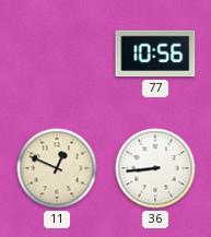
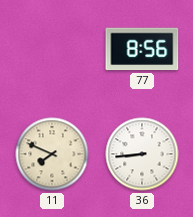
77: 10:56 -> 8:56 (142, 49)
11: 12:49 -> 7:49 (52, 154)
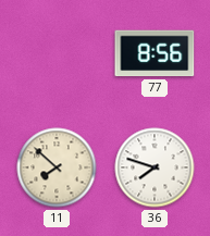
11: 7:49 -> 7:52 (57, 167)
36: 8:44 -> 7:48 (155, 167)
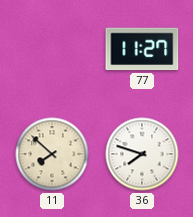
77: 8:56 -> 11:27 (142, 49)
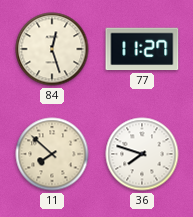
84: none -> 12:27 (52, 49)
